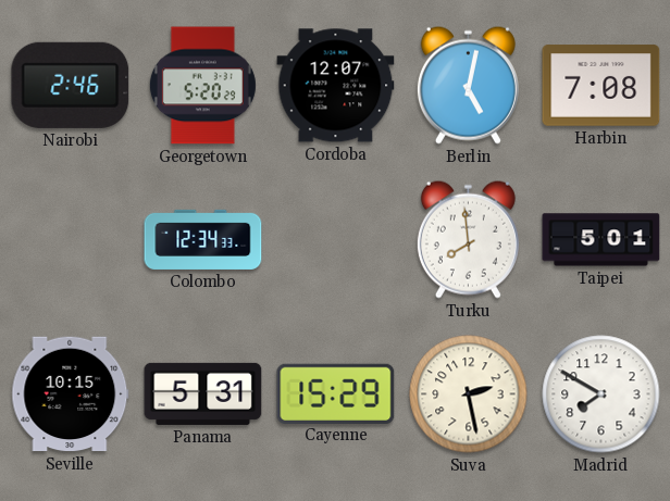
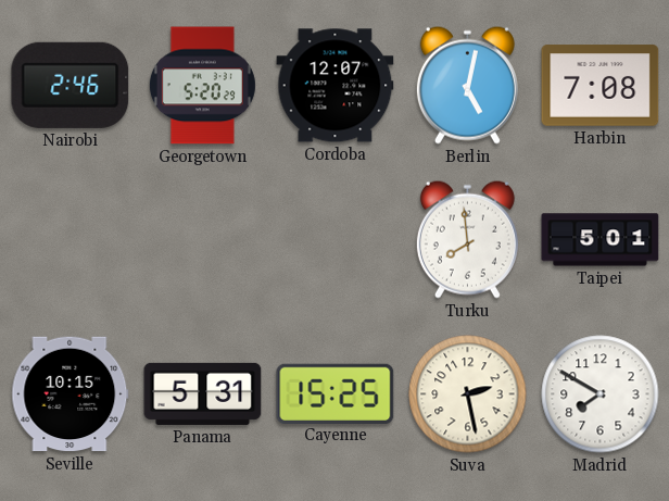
Colombo: 12:34 -> none (203, 239)
Cayenne: 15:29 -> 15:25 (336, 393)
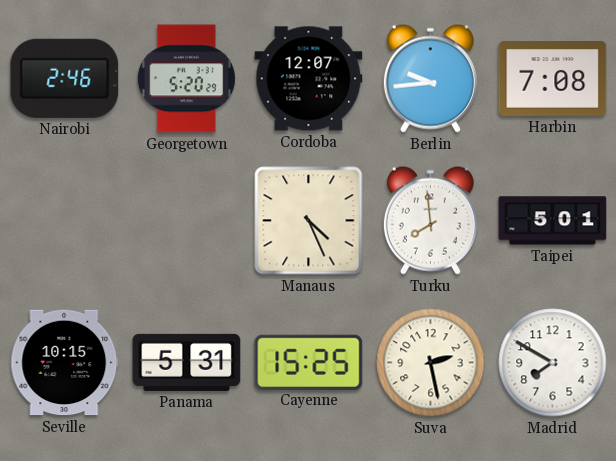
Berlin: 5:02 -> 9:44 (430, 78)
Manaus: none -> 4:26 (309, 221)
